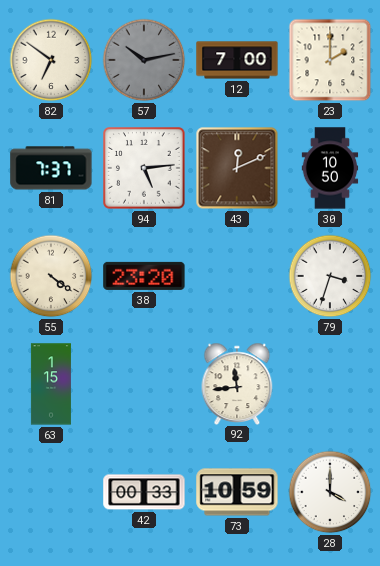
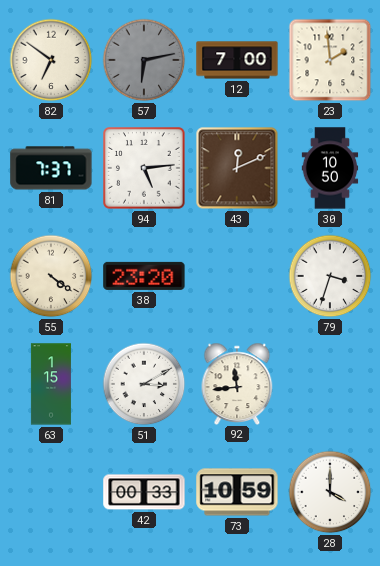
57: 10:13 -> 6:13 (144, 60)
23: 2:00 -> 1:59 (330, 60)
51: none -> 3:10 (144, 384)
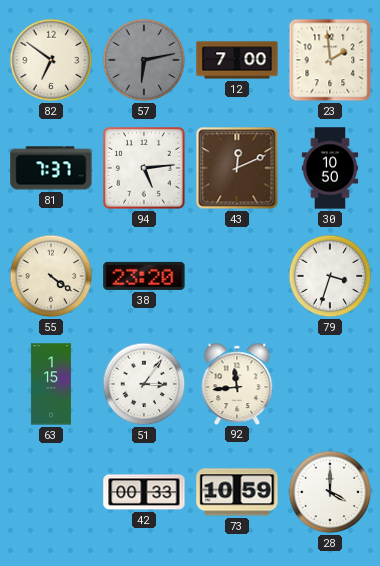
51: 3:10 -> 3:06 (144, 384)
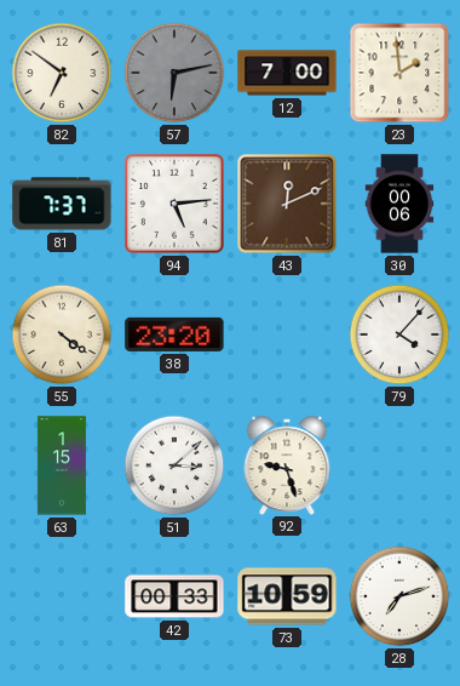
30: 10:50 -> 00:06 (399, 204)
79: 3:33 -> 4:07 (399, 335)
51: 3:06 -> 3:08 (174, 465)
92: 11:44 -> 9:27 (287, 464)
28: 4:00 -> 7:12 (399, 596)
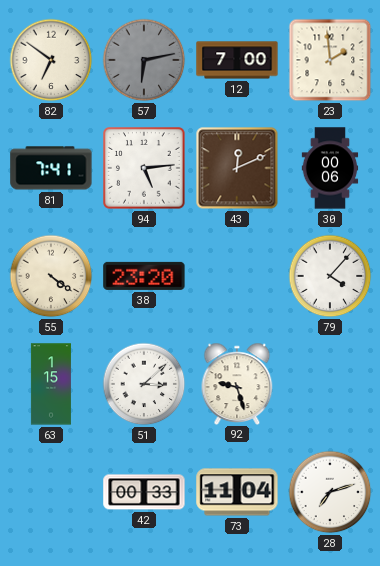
81: 7:37 -> 7:41 (51, 168)
73: 10:59 -> 11:04 (237, 492)
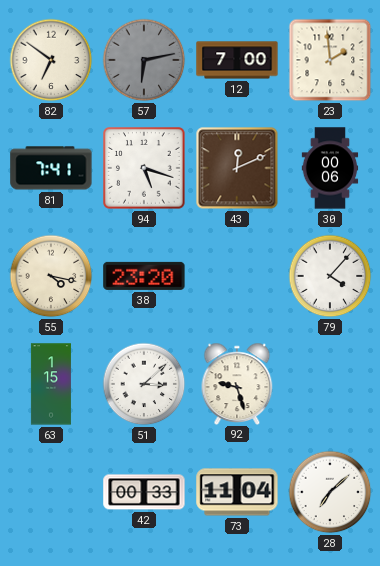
94: 5:14 -> 5:18 (144, 169)
55: 4:21 -> 4:17 (51, 276)
28: 7:12 -> 7:08 (330, 492)
